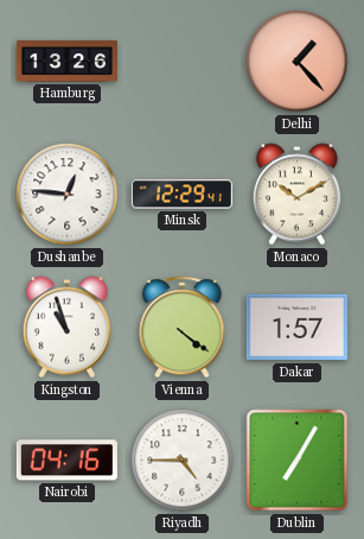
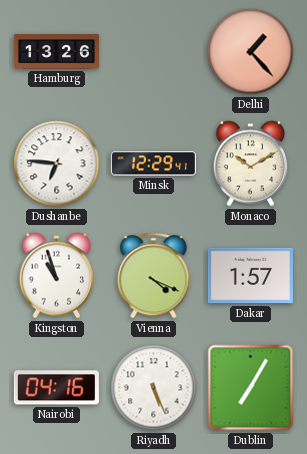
Dushanbe: 12:46 -> 6:46 (57, 164)
Vienna: 4:21 -> 4:19 (154, 276)
Riyadh: 4:45 -> 5:26 (154, 388)
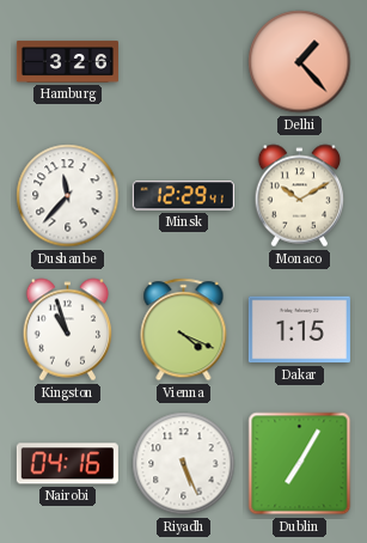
Hamburg: 13:26 -> 3:26 (67, 62)
Dushanbe: 6:46 -> 11:37 (68, 196)
Dakar: 1:57 -> 1:15 (299, 330)
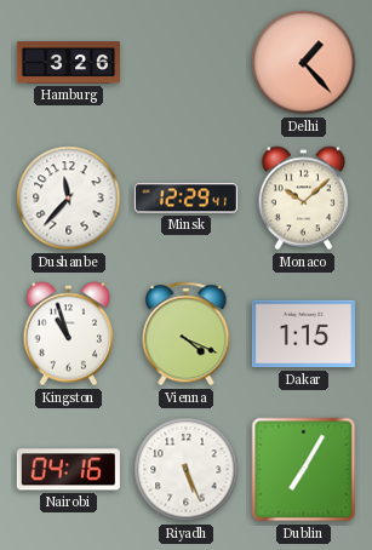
Monaco: 10:10 -> 10:08 (304, 199)
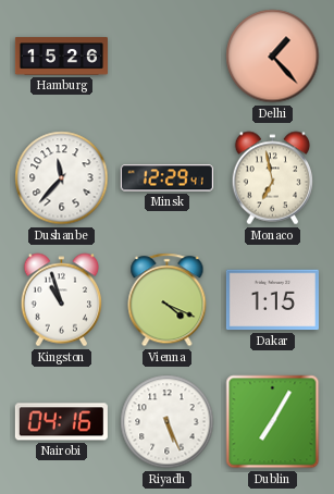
Hamburg: 3:26 -> 15:26 (61, 57)
Monaco: 10:08 -> 6:58 (273, 178)
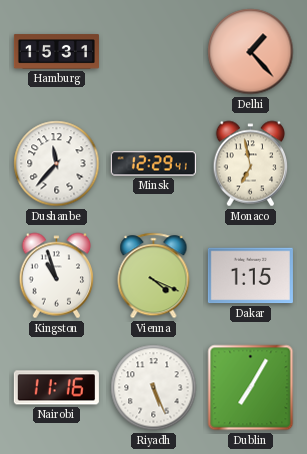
Hamburg: 15:26 -> 15:31 (56, 52)
Nairobi: 04:16 -> 11:16 (56, 388)
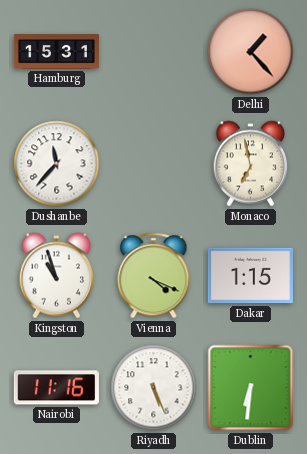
Minsk: 12:29 -> none (153, 164)
Dublin: 7:05 -> 6:31 (251, 388)
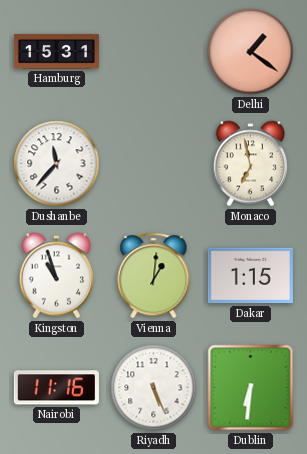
Delhi: 1:23 -> 1:21 (251, 52)
Vienna: 4:19 -> 1:01 (154, 276)
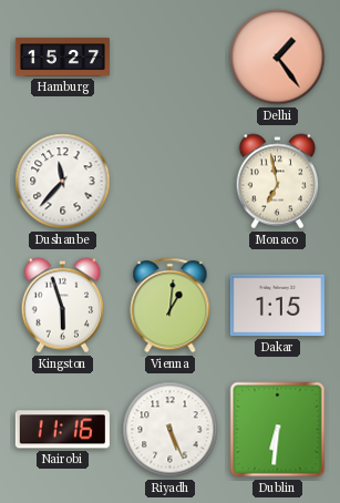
Hamburg: 15:31 -> 15:27 (62, 58)
Delhi: 1:21 -> 1:24 (278, 58)
Kingston: 10:57 -> 5:57 (63, 306)
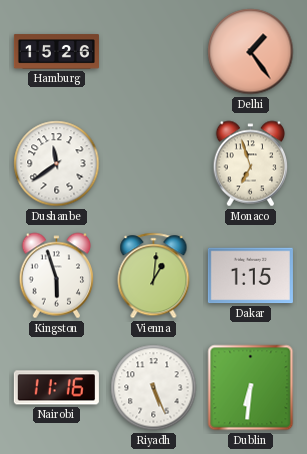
Hamburg: 15:27 -> 15:26 (56, 52)
Dushanbe: 11:37 -> 11:39 (57, 164)
Monaco: 6:58 -> 6:57 (251, 164)
